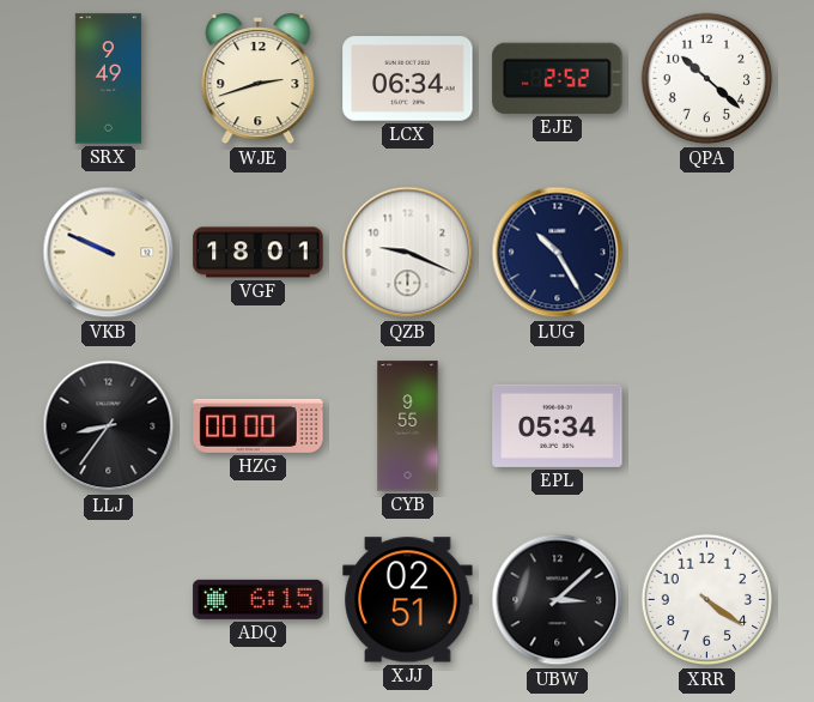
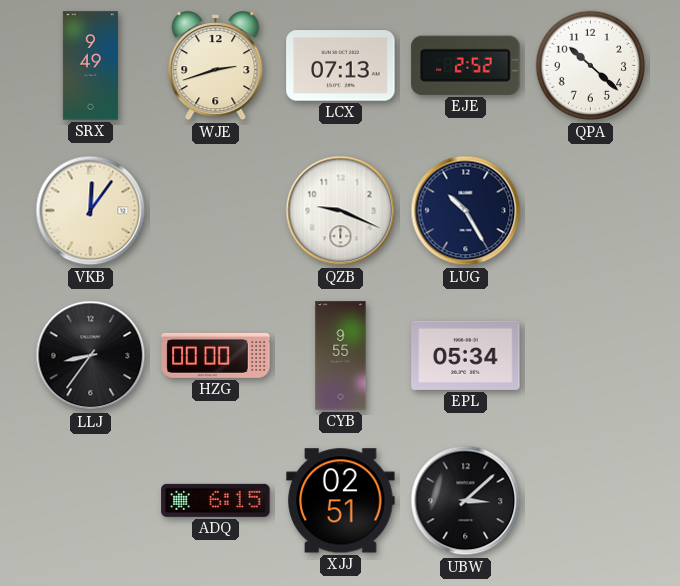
LCX: 06:34 -> 07:13 (341, 66)
VKB: 9:49 -> 12:06 (91, 211)
VGF: 18:01 -> none (259, 253)
XRR: 4:21 -> none (707, 600)
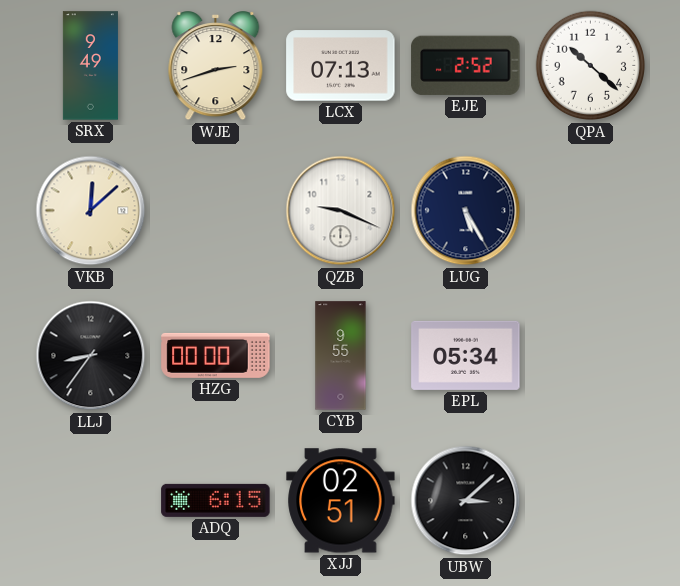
VKB: 12:06 -> 12:08 (91, 211)
LUG: 10:25 -> 5:25 (466, 211)
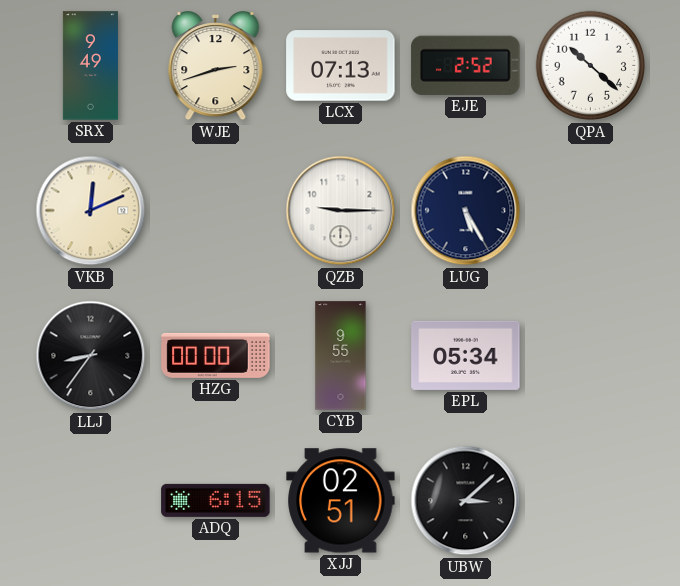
VKB: 12:08 -> 12:11 (91, 211)
QZB: 9:19 -> 9:15 (341, 211)
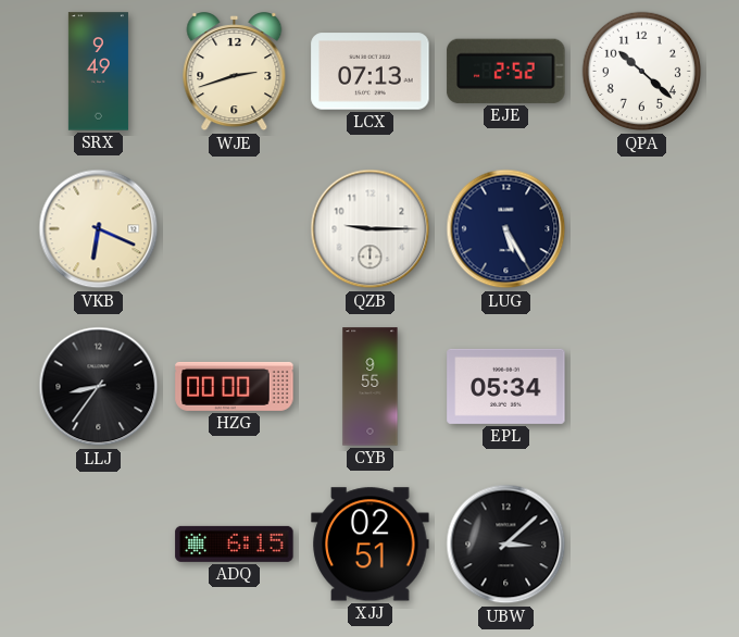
VKB: 12:11 -> 6:19 (99, 229)
